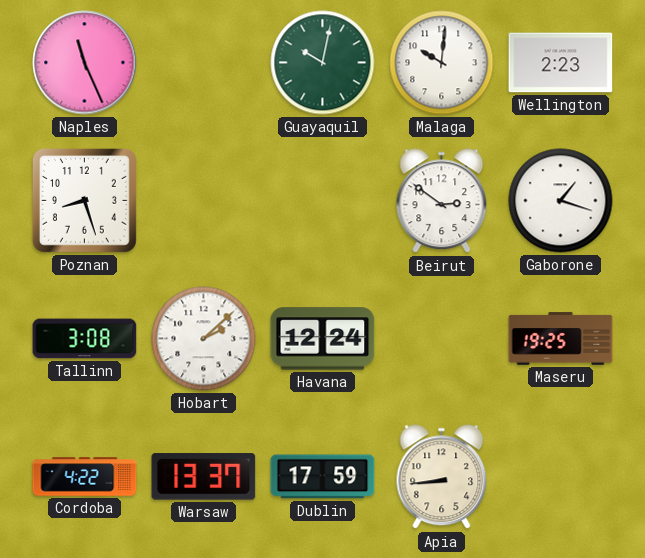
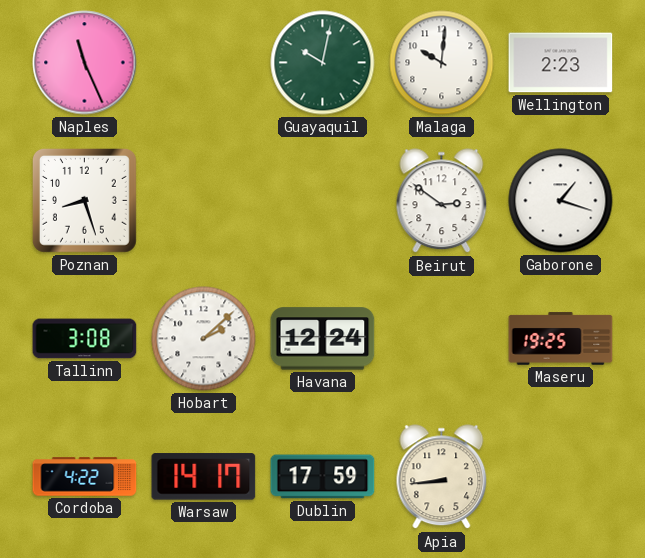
Warsaw: 13:37 -> 14:17 (204, 477)
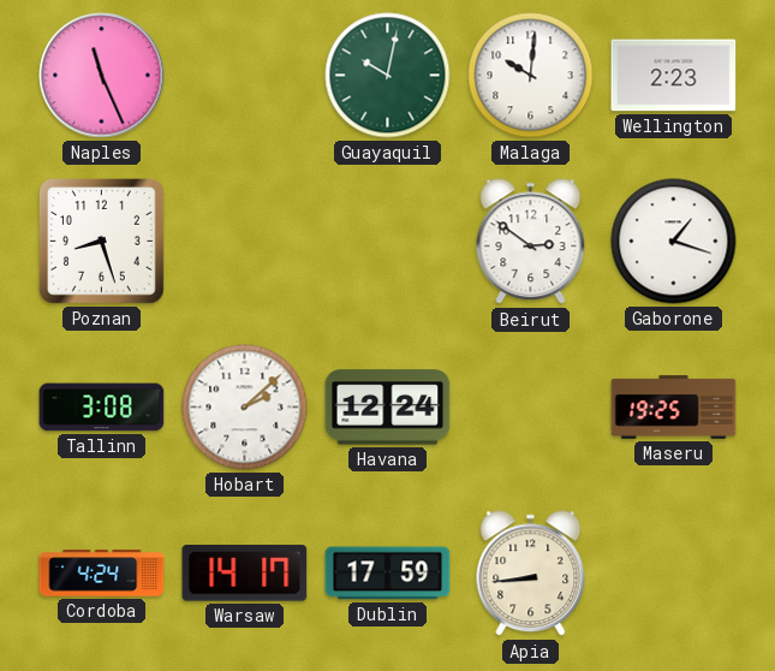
Cordoba: 4:22 -> 4:24 (102, 574)
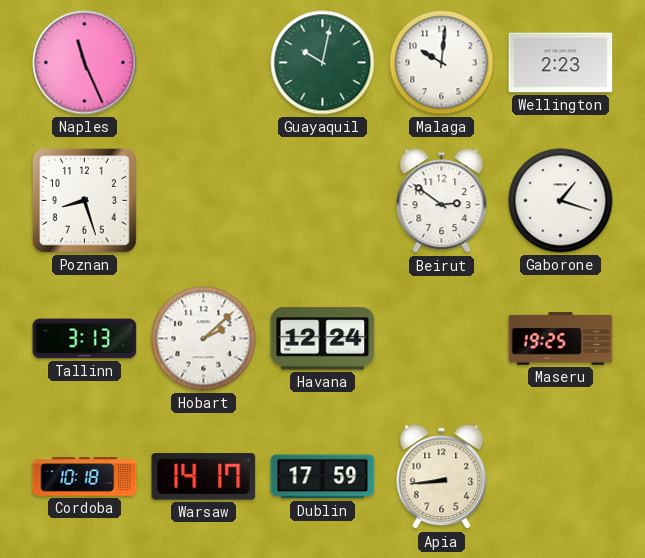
Tallinn: 3:08 -> 3:13 (85, 339)
Cordoba: 4:24 -> 10:18 (85, 477)
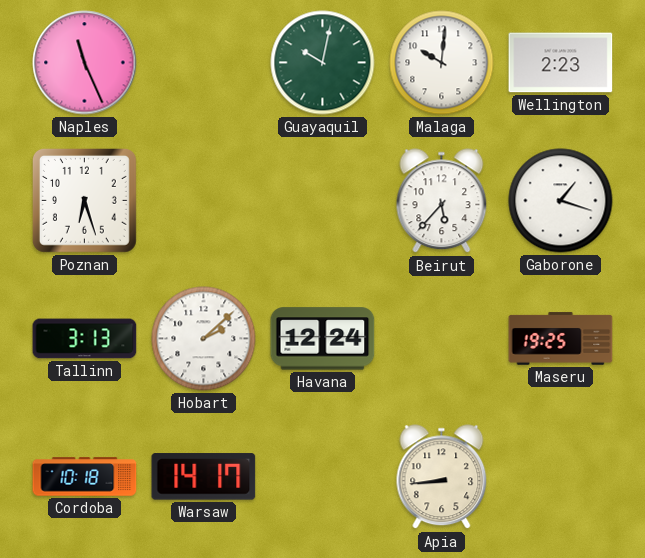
Poznan: 8:27 -> 6:27 (84, 200)
Beirut: 2:51 -> 5:37 (442, 201)
Dublin: 17:59 -> none (323, 477)
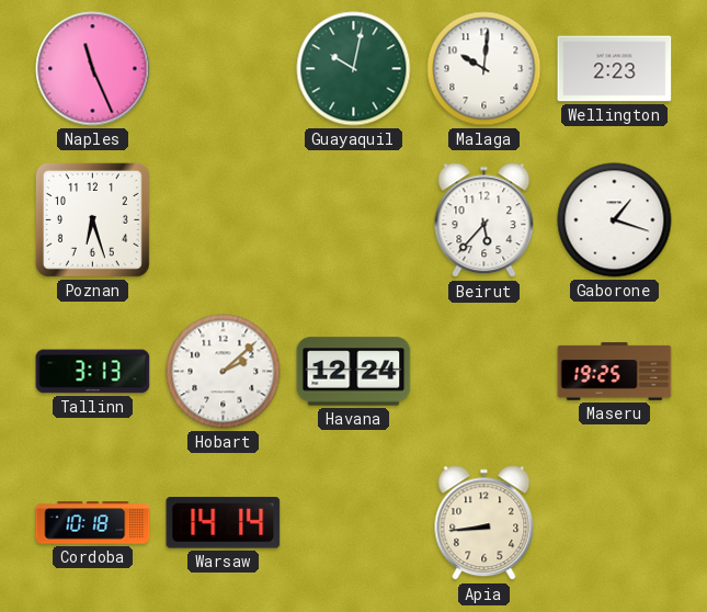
Warsaw: 14:17 -> 14:14 (224, 523)
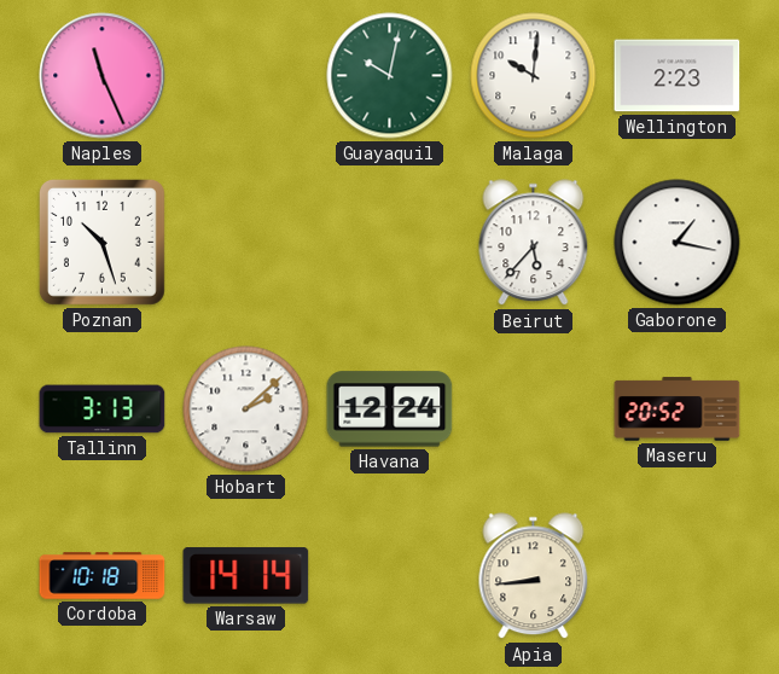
Poznan: 6:27 -> 10:27 (101, 242)
Gaborone: 1:18 -> 1:17 (678, 243)
Maseru: 19:25 -> 20:52 (678, 409)
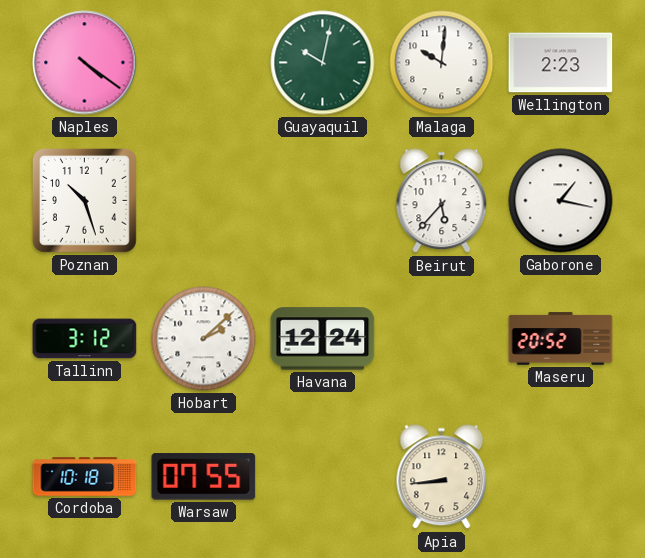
Naples: 11:26 -> 4:21 (85, 63)
Tallinn: 3:13 -> 3:12 (85, 339)
Warsaw: 14:14 -> 07:55 (204, 477)
